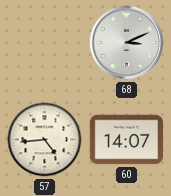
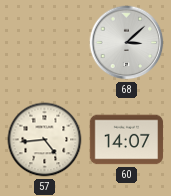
68: 3:11 -> 3:08 (127, 43)
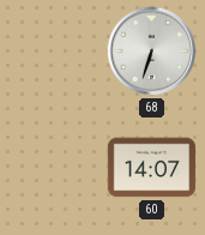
68: 3:08 -> 6:33 (152, 52)
57: 4:44 -> none (45, 140)
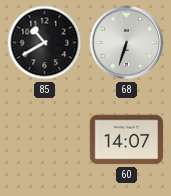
85: none -> 10:40 (45, 43)
